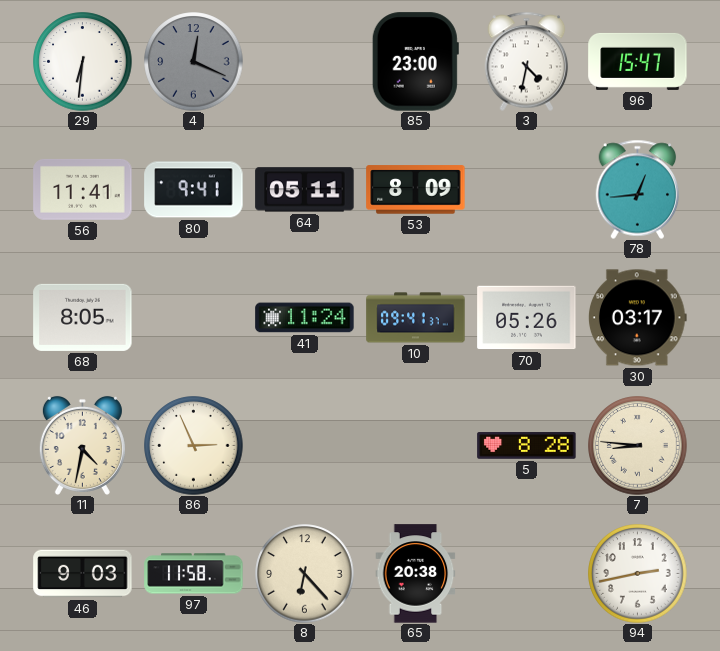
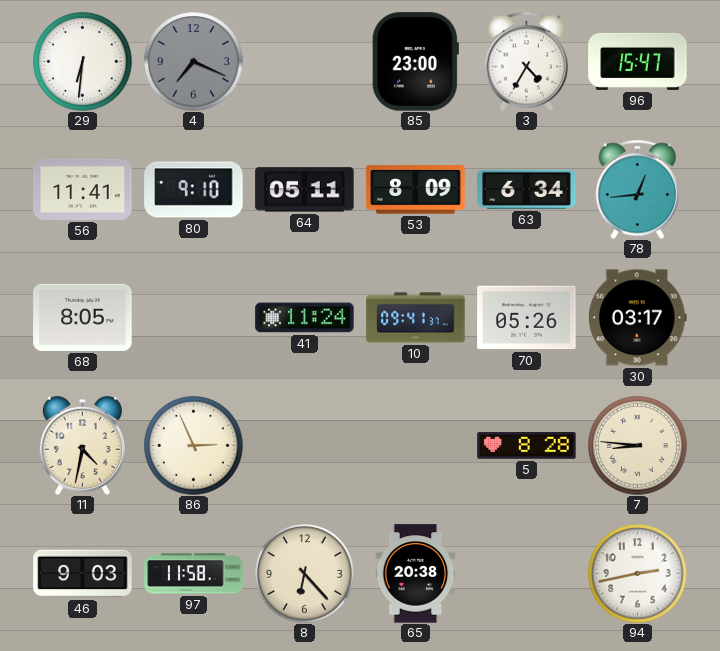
4: 12:19 -> 7:19 (194, 62)
3: 4:32 -> 4:35 (527, 61)
80: 9:41 -> 9:10 (194, 190)
63: none -> 6:34 (527, 189)
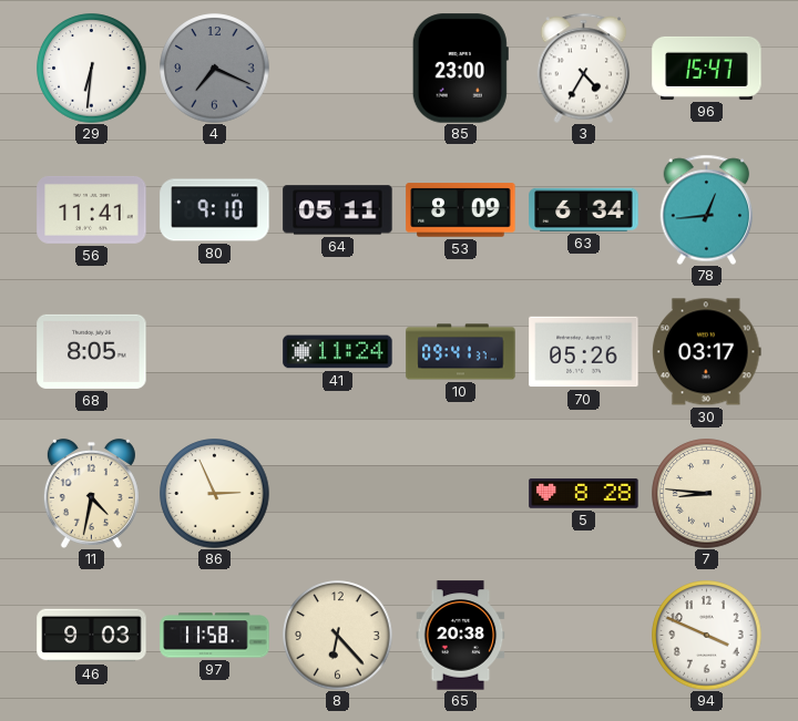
94: 2:43 -> 3:49 (707, 636)
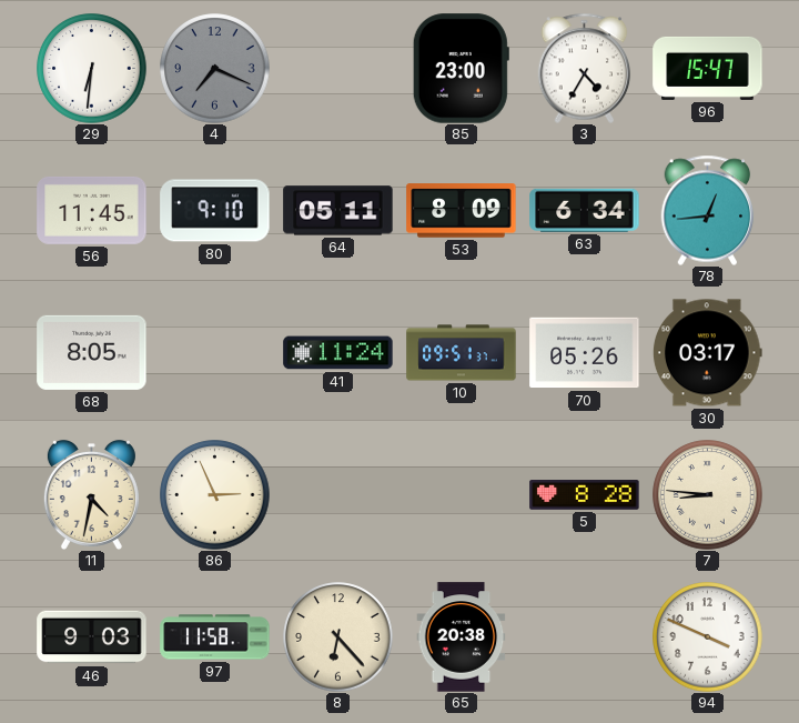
56: 11:41 -> 11:45 (92, 210)
10: 09:41 -> 09:51 (462, 353)
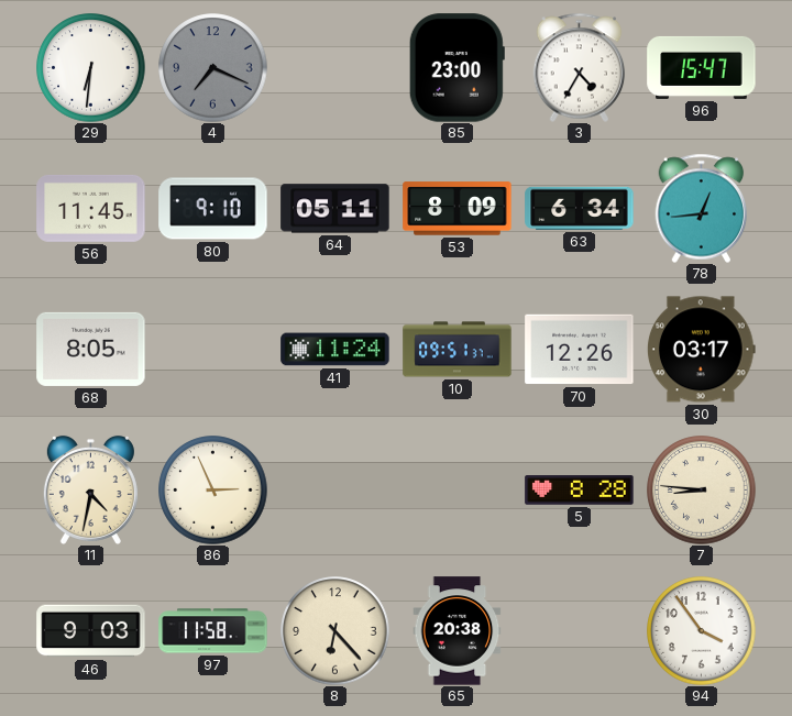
70: 05:26 -> 12:26 (580, 350)
94: 3:49 -> 3:54 (702, 631)
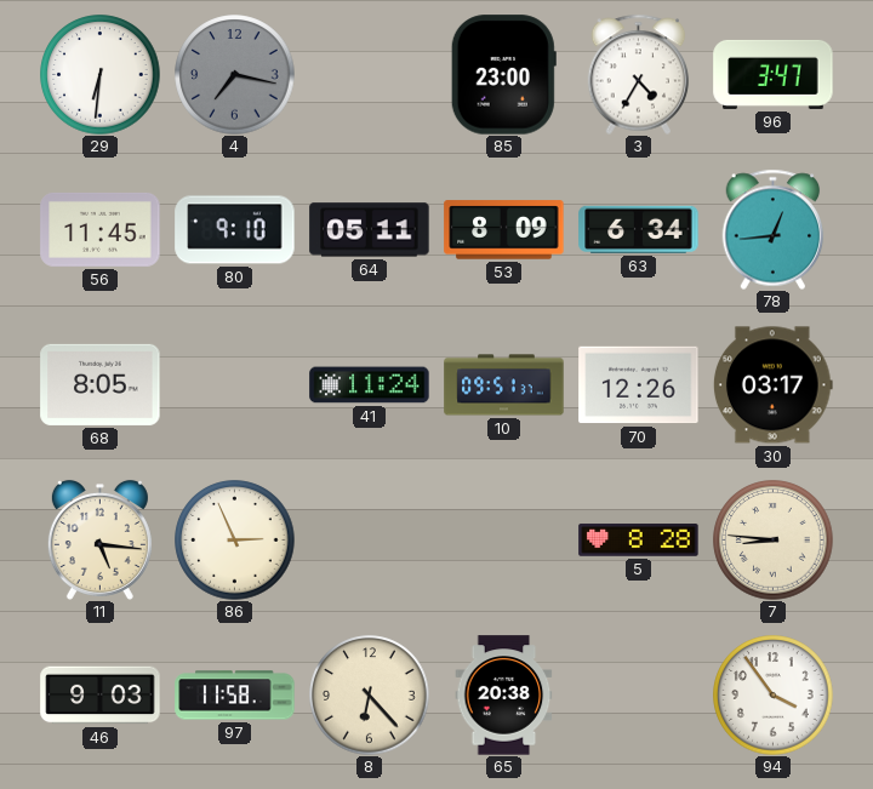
4: 7:19 -> 7:17 (235, 75)
96: 15:47 -> 3:47 (774, 74)
11: 4:32 -> 5:16 (99, 539)
